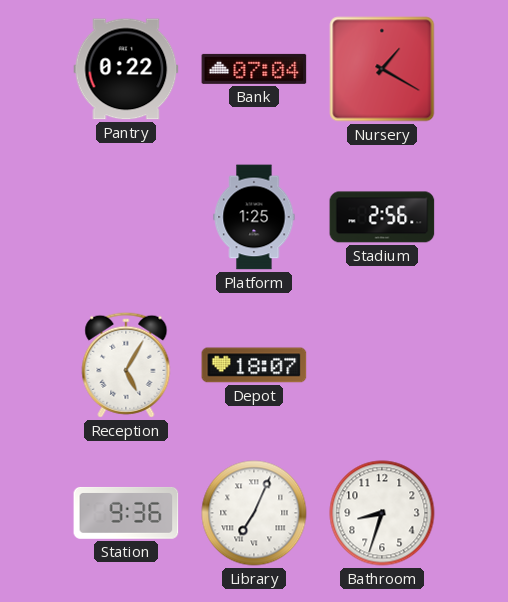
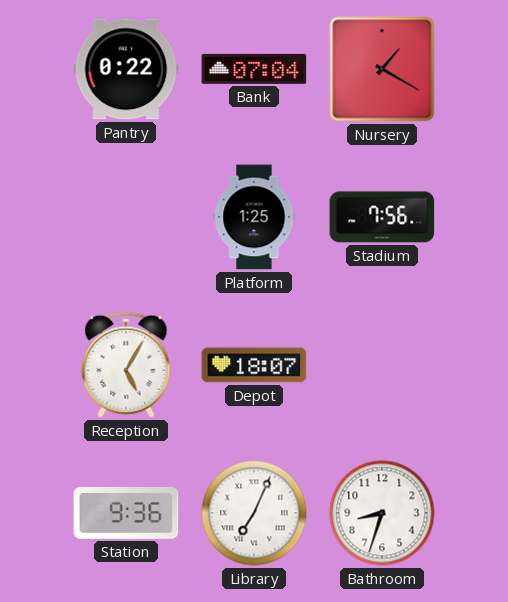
Stadium: 2:56 -> 7:56 (382, 217)
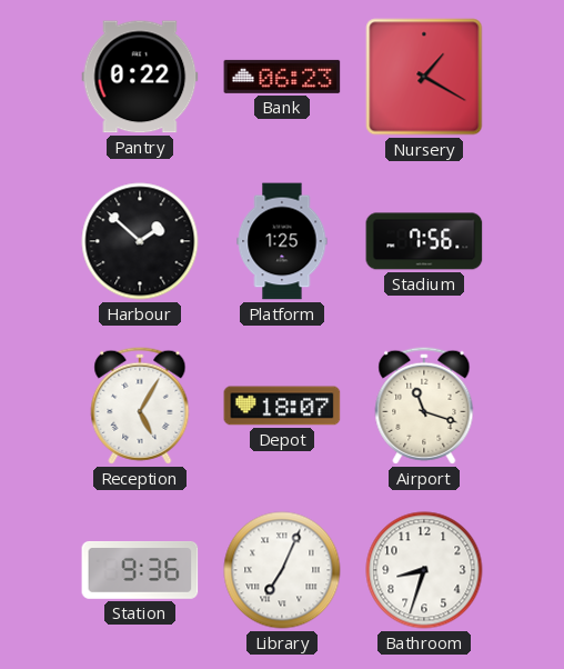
Bank: 07:04 -> 06:23 (282, 77)
Harbour: none -> 1:52 (140, 241)
Airport: none -> 11:18 (424, 406)
